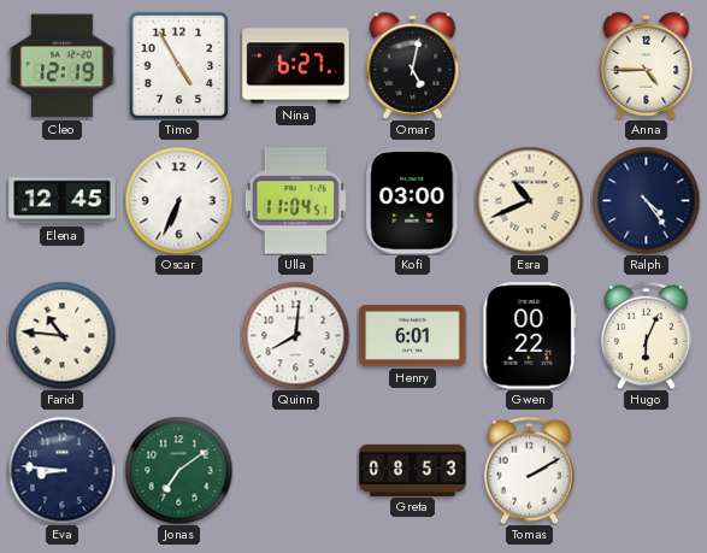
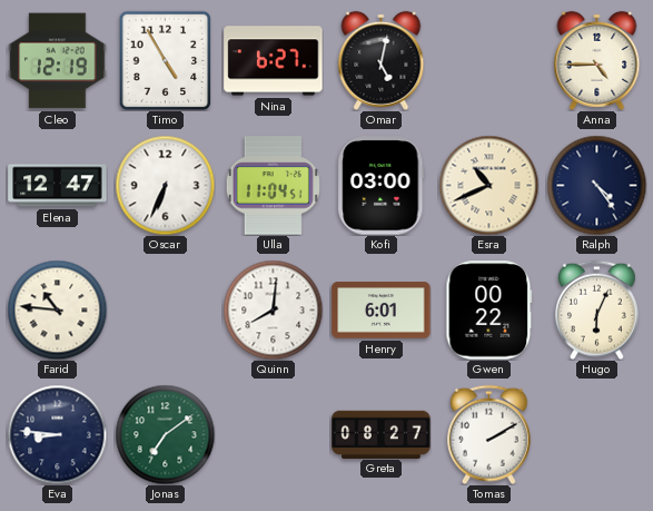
Elena: 12:45 -> 12:47 (58, 186)
Greta: 08:53 -> 08:27 (382, 434)
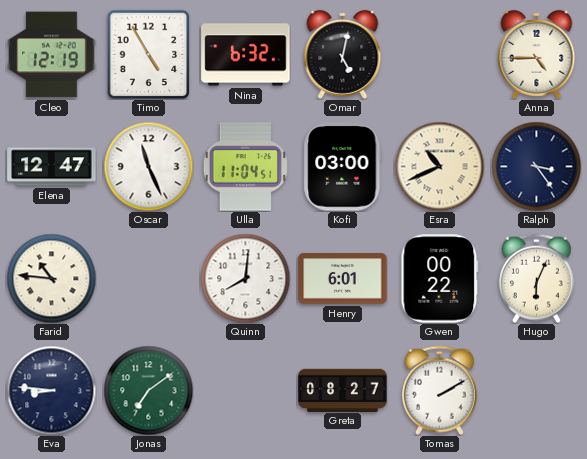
Nina: 6:27 -> 6:32 (246, 55)
Oscar: 6:34 -> 11:26 (148, 166)
Ralph: 4:24 -> 3:24 (536, 166)
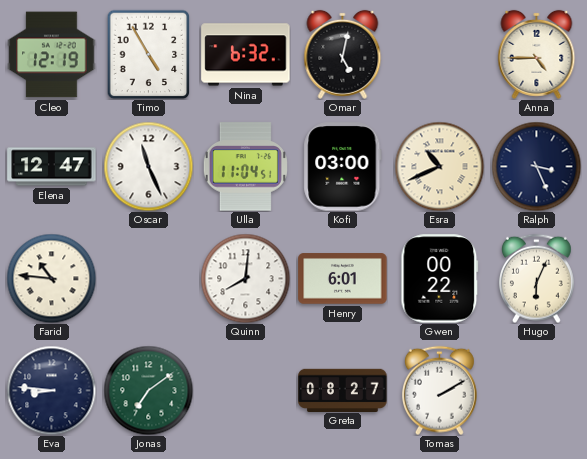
Ralph: 3:24 -> 3:26 (536, 166)
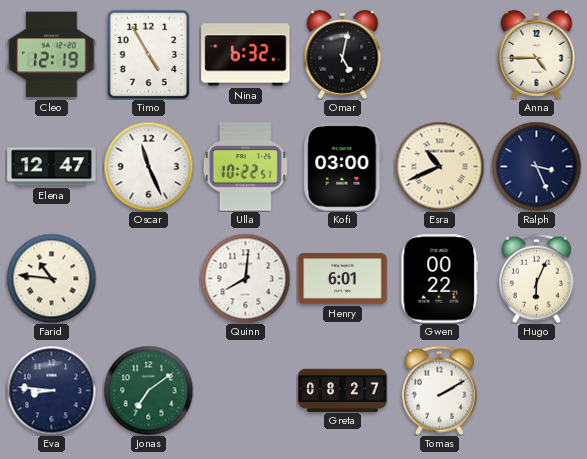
Ulla: 11:04 -> 10:22 (245, 167)
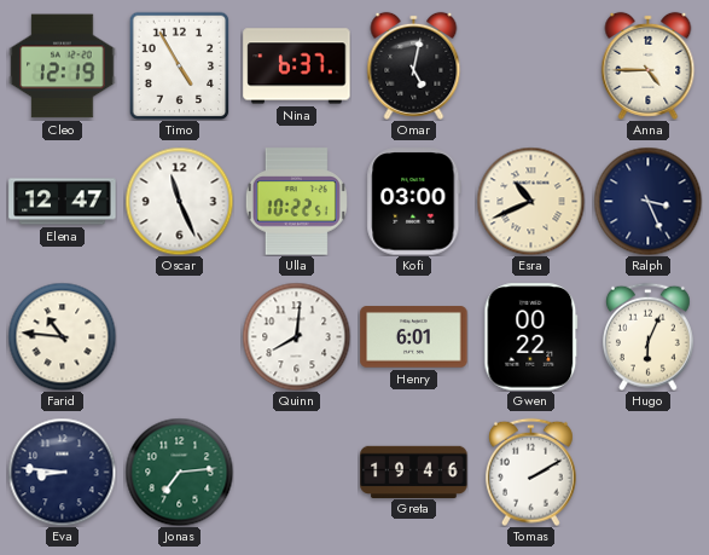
Nina: 6:32 -> 6:37 (297, 67)
Jonas: 7:09 -> 7:14 (179, 472)
Greta: 08:27 -> 19:46 (414, 472)
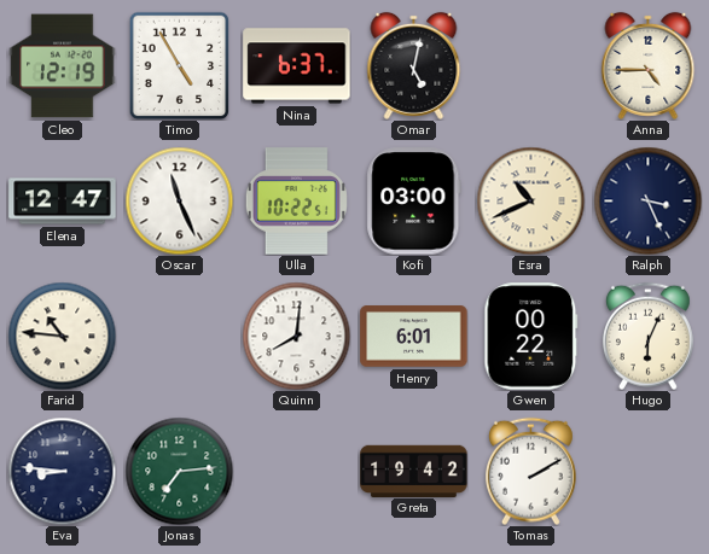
Greta: 19:46 -> 19:42 (414, 471)
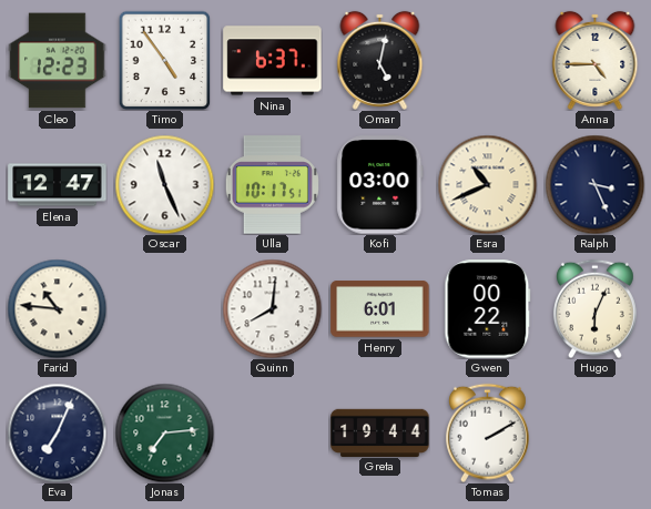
Cleo: 12:19 -> 12:23 (58, 61)
Timo: 4:55 -> 4:54 (165, 60)
Ulla: 10:22 -> 10:17 (272, 185)
Eva: 8:46 -> 7:04 (57, 432)
Greta: 19:42 -> 19:44 (380, 432)
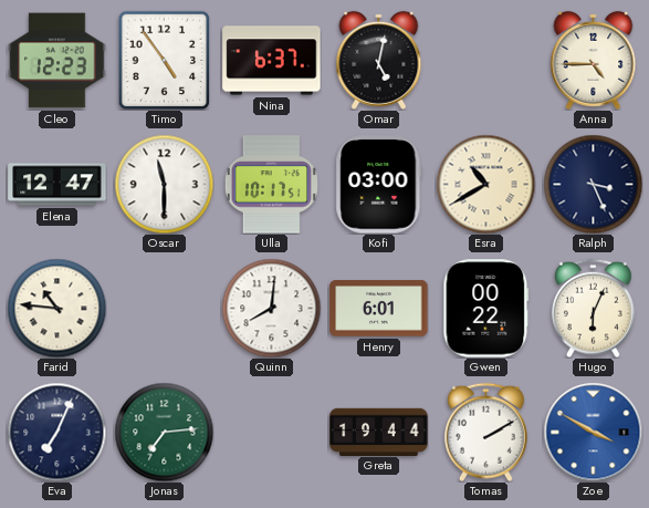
Oscar: 11:26 -> 11:30 (164, 184)
Esra: 10:41 -> 10:40 (485, 184)
Zoe: none -> 3:50 (593, 432)
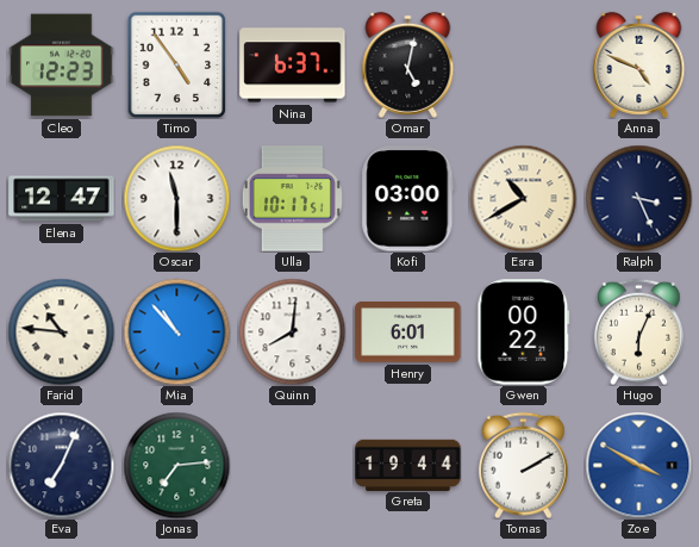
Anna: 4:45 -> 4:49 (639, 64)
Mia: none -> 10:53 (176, 331)
